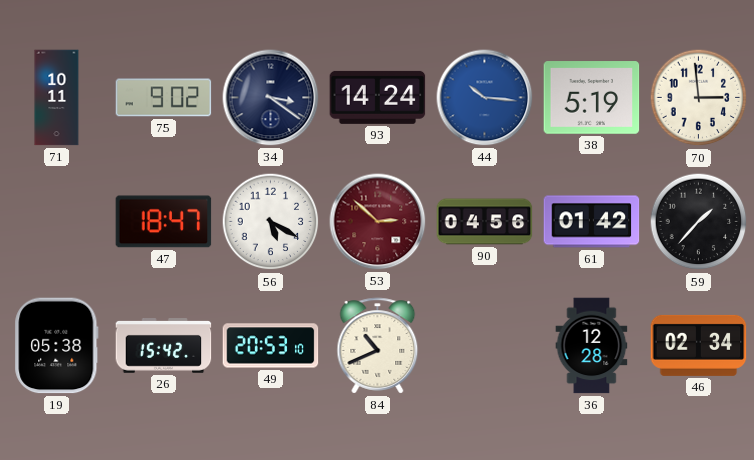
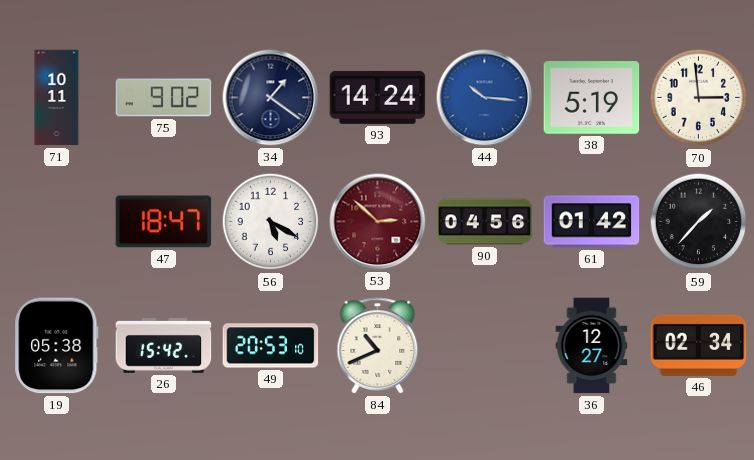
34: 3:21 -> 1:21 (271, 98)
36: 12:28 -> 12:27 (592, 346)
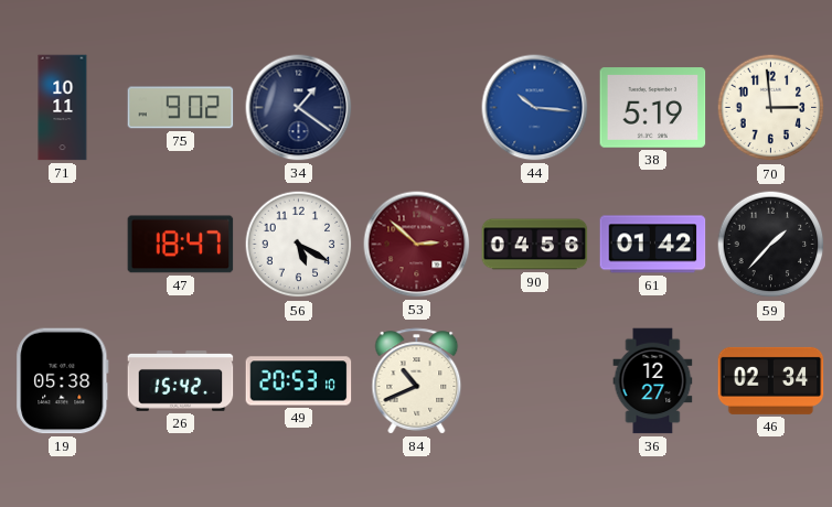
93: 14:24 -> none (378, 97)
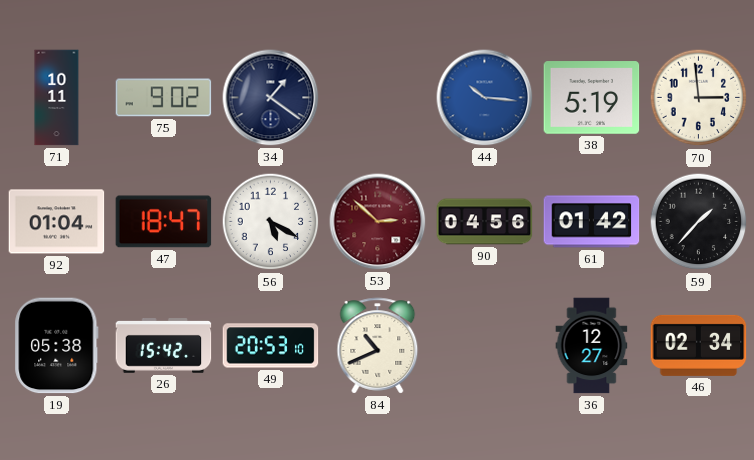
92: none -> 01:04 (57, 222)
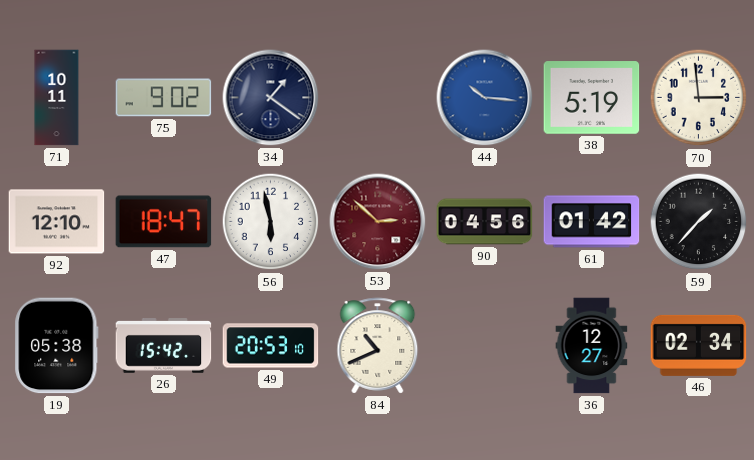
92: 01:04 -> 12:10 (57, 222)
56: 5:20 -> 5:58 (271, 222)
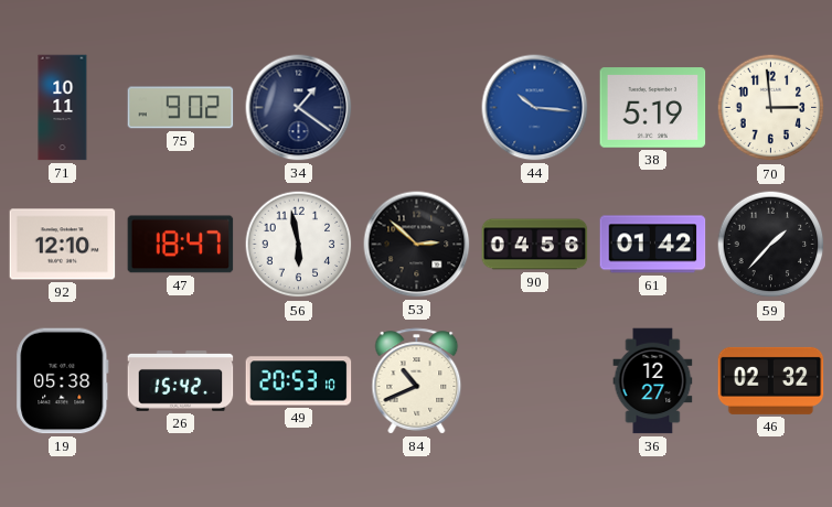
53 dial: burgundy -> black (417, 245)
46: 02:34 -> 02:32 (771, 380)
